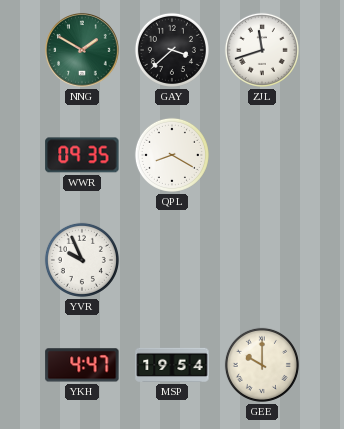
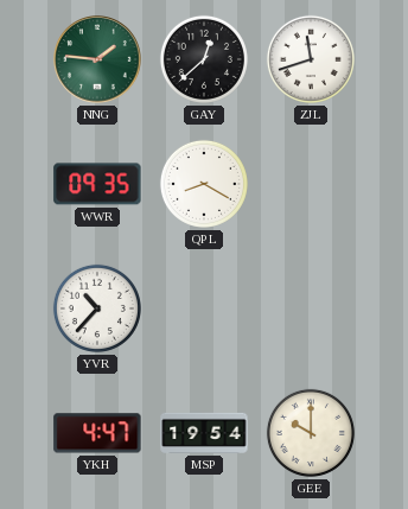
NNG: 1:50 -> 1:46 (97, 59)
GAY: 3:38 -> 12:38 (204, 59)
YVR: 9:56 -> 10:37 (97, 308)
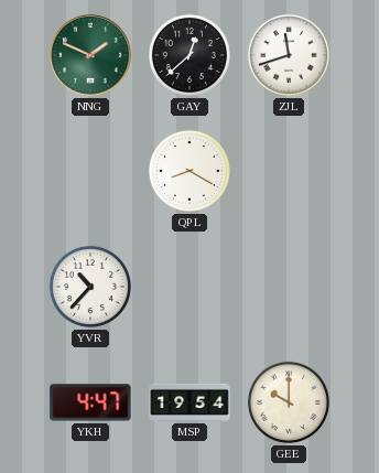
NNG: 1:46 -> 1:49 (90, 55)
WWR: 09:35 -> none (97, 184)
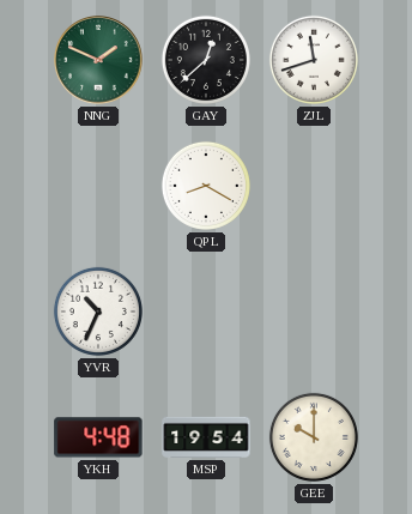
YVR: 10:37 -> 10:34 (98, 312)
YKH: 4:47 -> 4:48 (98, 437)
